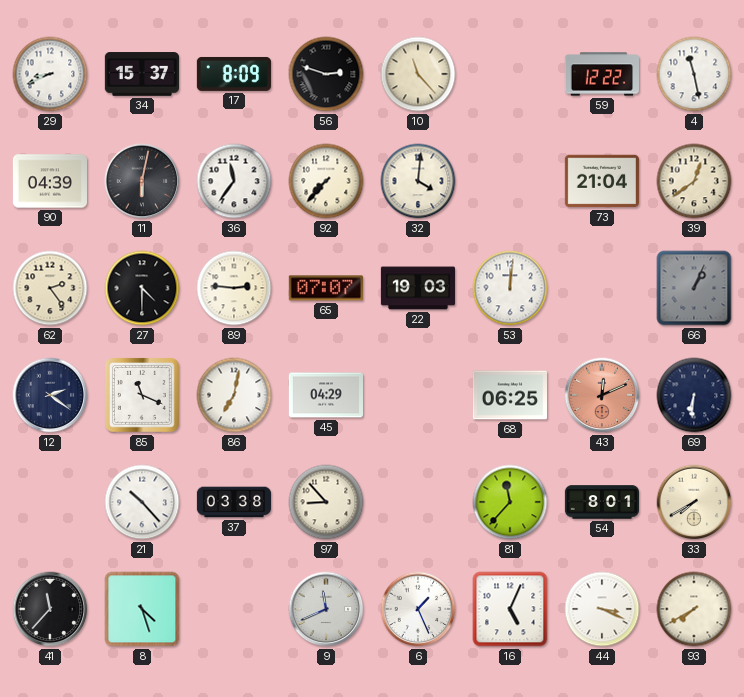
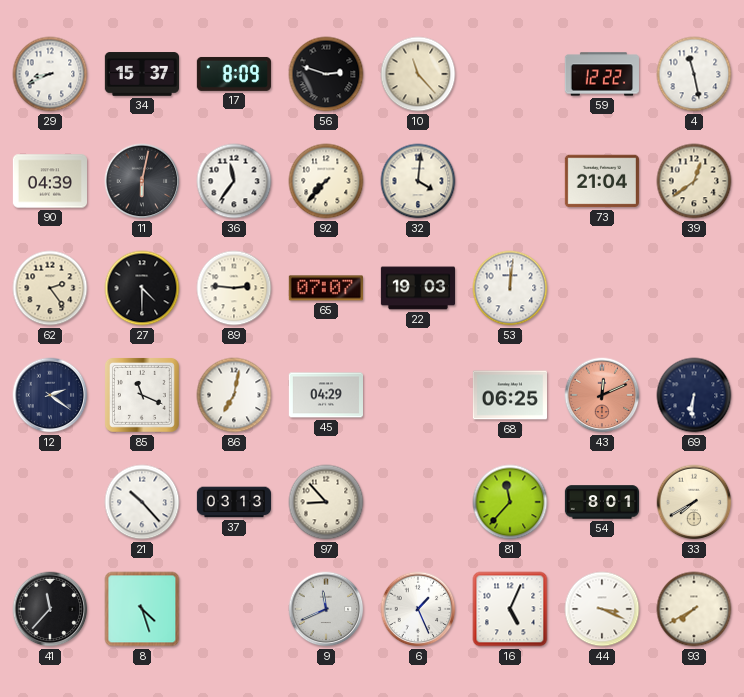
66: 1:04 -> none (694, 288)
37: 03:38 -> 03:13 (233, 502)
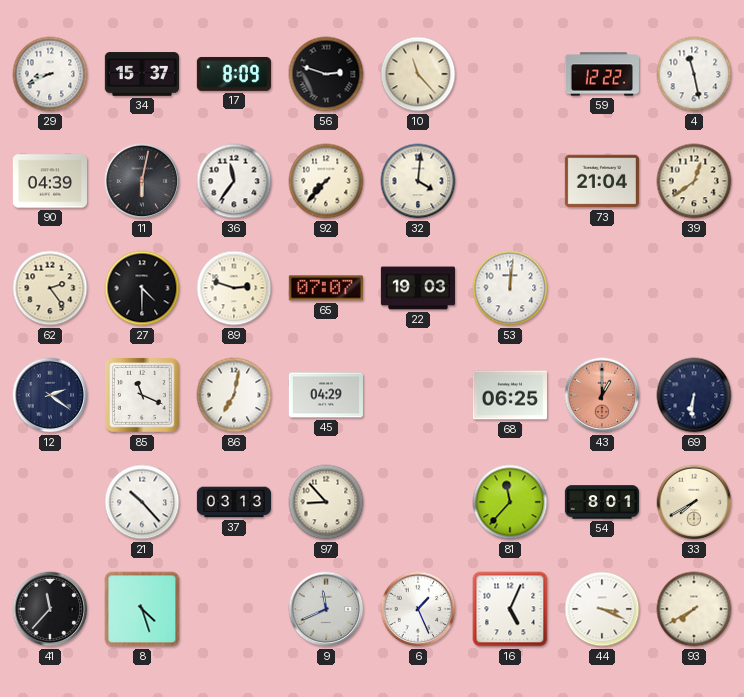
89: 2:46 -> 2:48 (234, 288)
43: 12:11 -> 1:00 (602, 395)
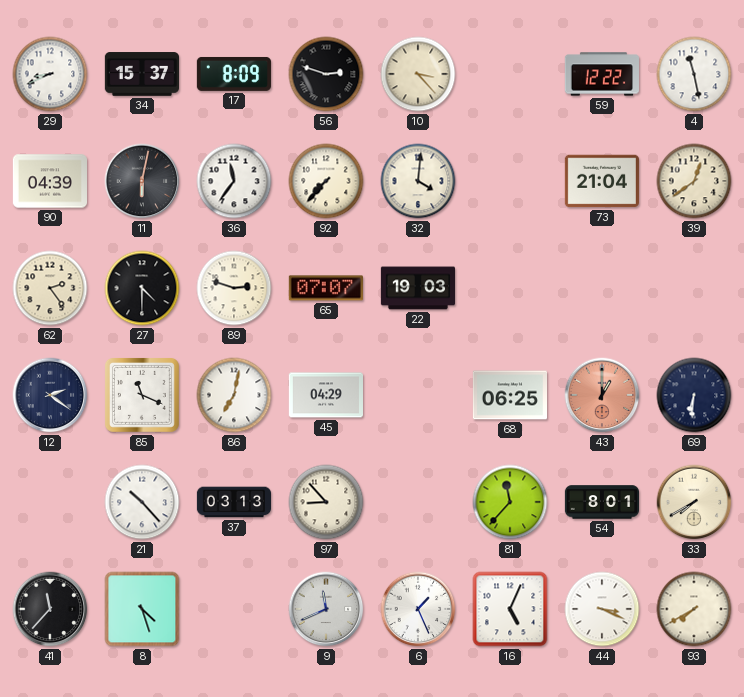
10: 11:23 -> 3:23 (418, 74)
53: 12:01 -> none (510, 288)
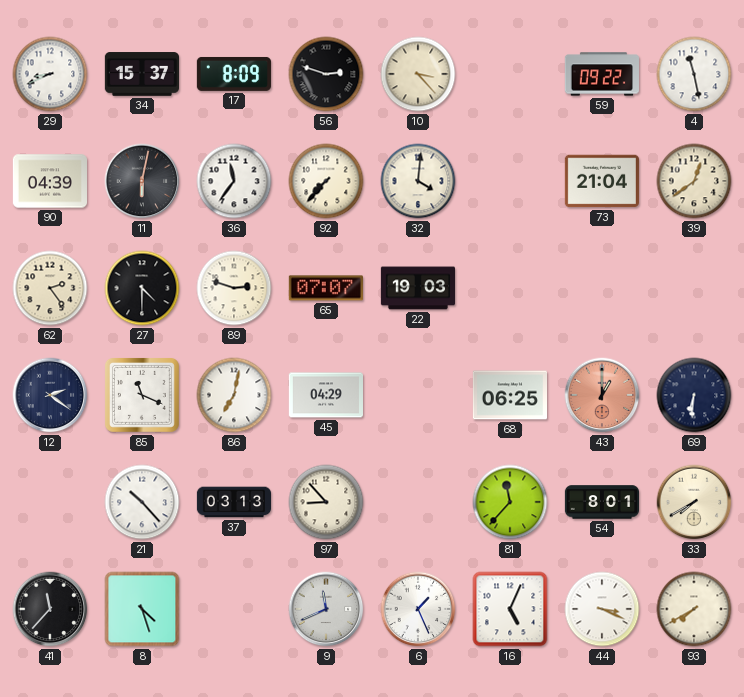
59: 12:22 -> 09:22 (602, 74)
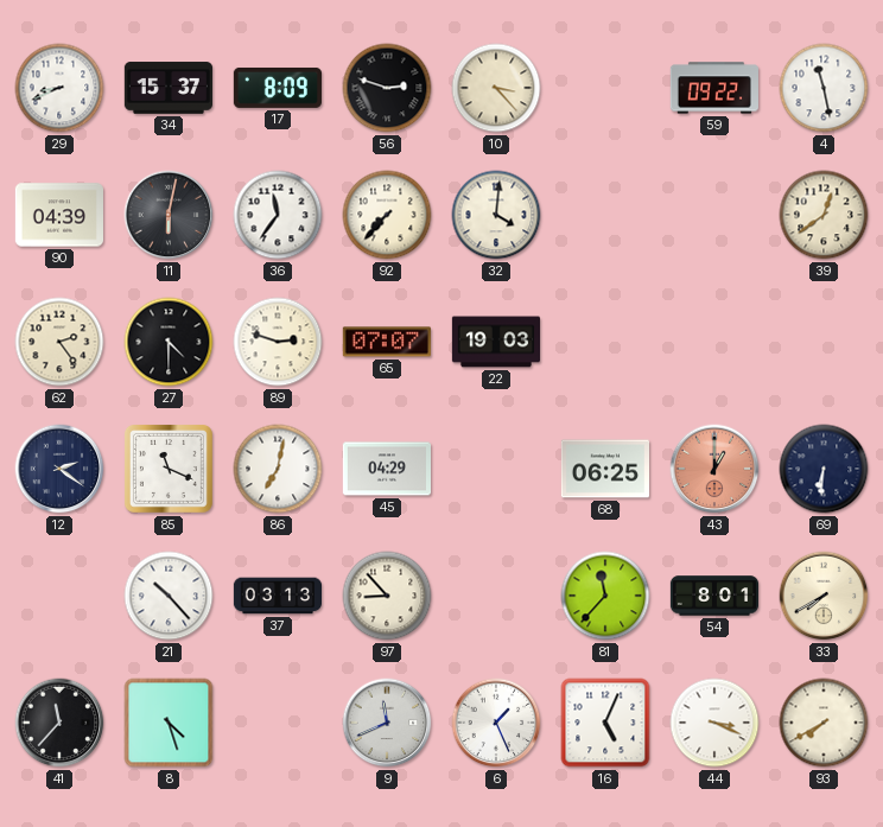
73: 21:04 -> none (602, 181)
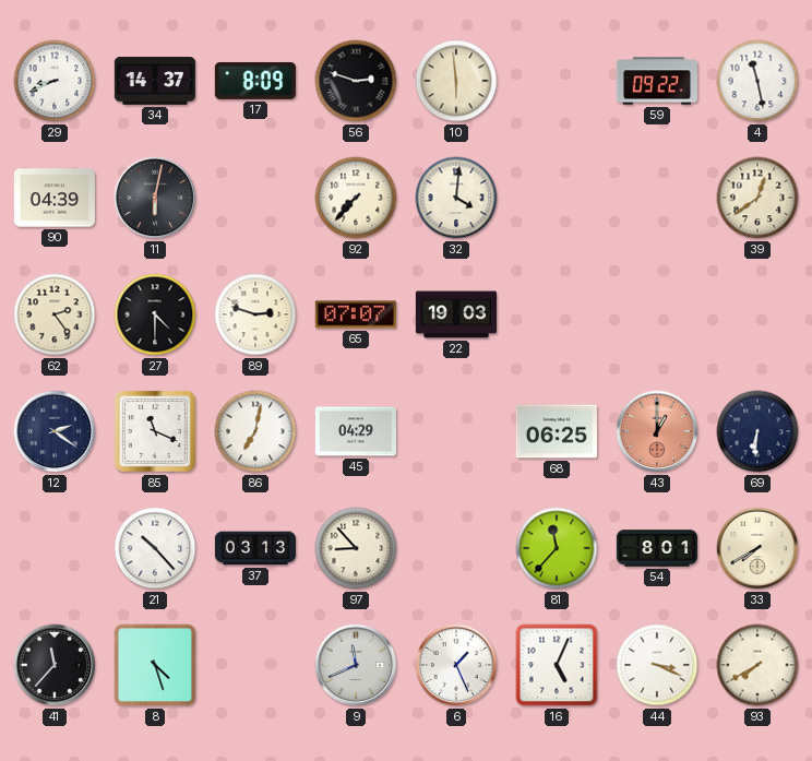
34: 15:37 -> 14:37 (154, 81)
10: 3:23 -> 5:59 (456, 81)
36: 11:36 -> none (278, 215)
